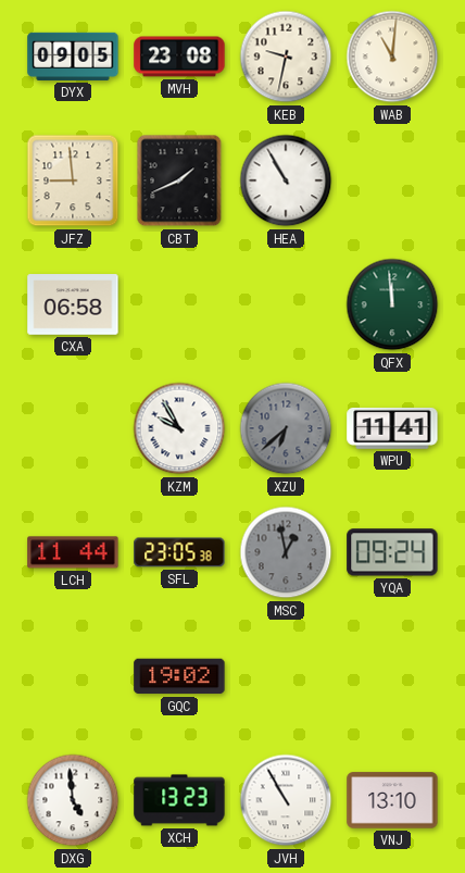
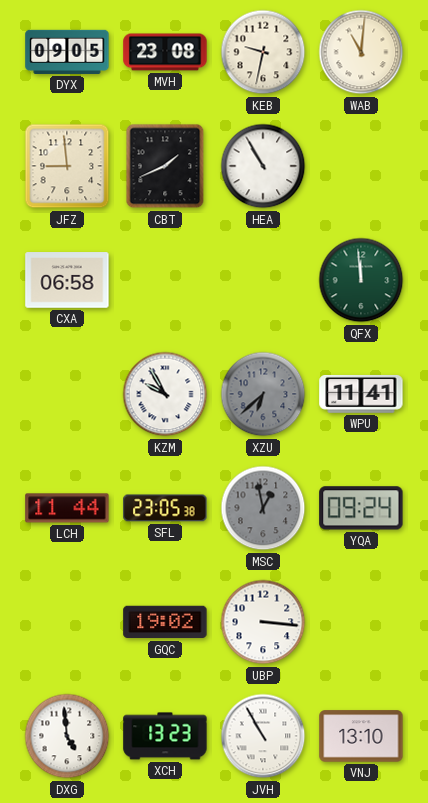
UBP: none -> 3:16 (263, 622)
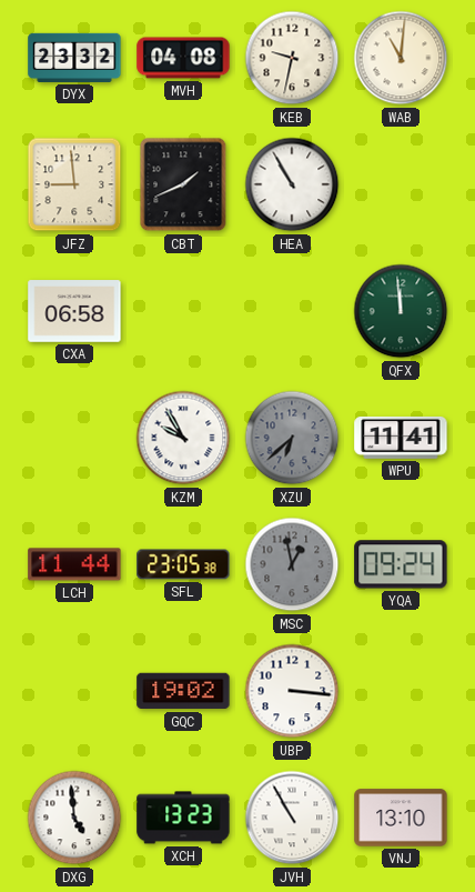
DYX: 09:05 -> 23:32 (74, 58)
MVH: 23:08 -> 04:08 (183, 58)
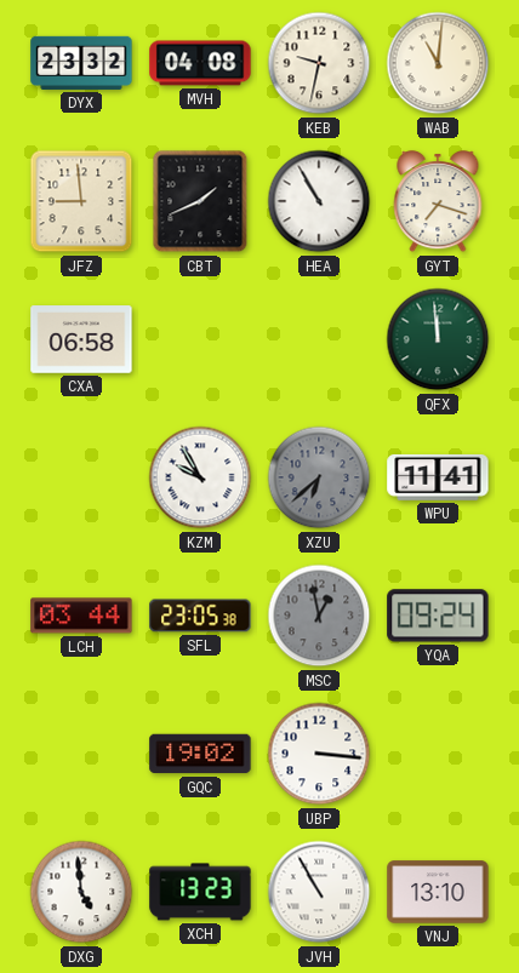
GYT: none -> 7:18 (438, 201)
LCH: 11:44 -> 03:44 (81, 616)
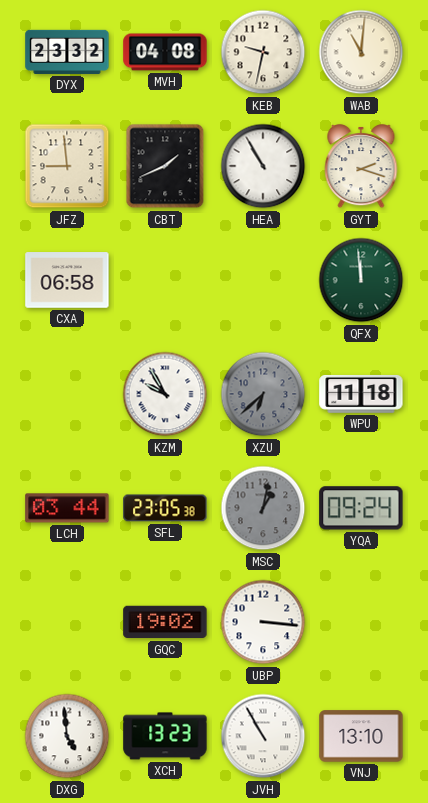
GYT: 7:18 -> 2:18 (361, 166)
WPU: 11:41 -> 11:18 (361, 394)
MSC: 12:58 -> 1:02 (263, 508)
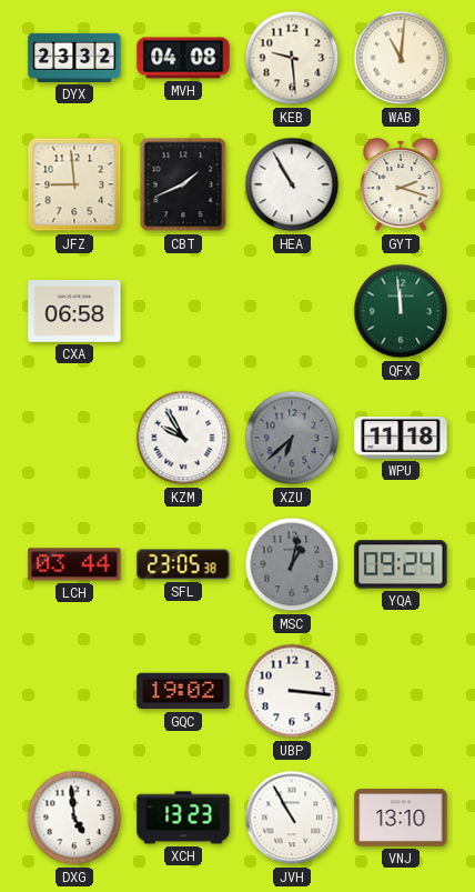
KEB: 9:32 -> 9:29 (292, 58)
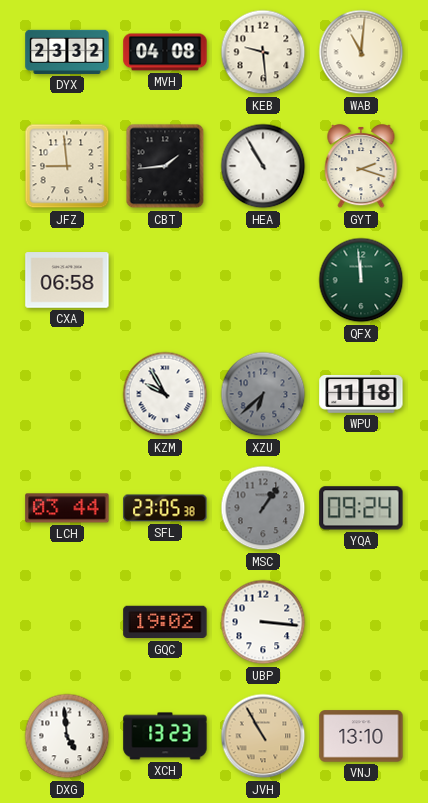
CBT: 1:41 -> 1:44 (165, 166)
MSC: 1:02 -> 1:06 (263, 508)
JVH dial: white -> champagne (263, 736)
